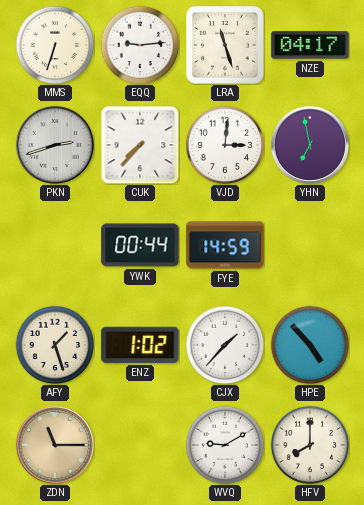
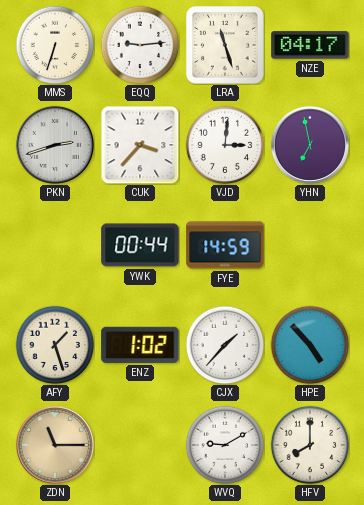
CUK: 7:37 -> 3:37 (140, 145)
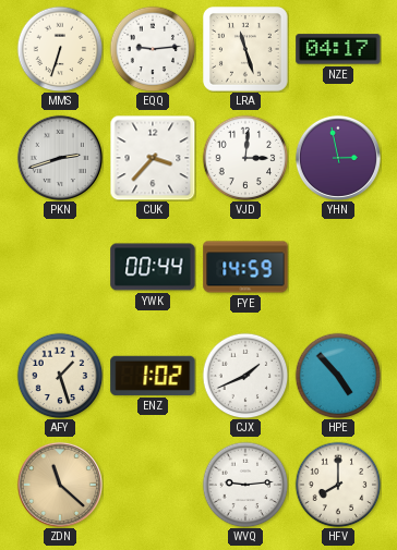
YHN: 6:58 -> 2:58 (338, 158)
CJX: 1:37 -> 1:41 (245, 376)
ZDN: 11:15 -> 11:22 (60, 485)
WVQ: 9:10 -> 9:14 (245, 485)
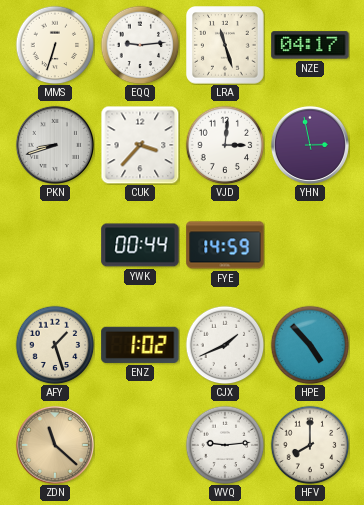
PKN: 2:42 -> 8:42 (55, 145)
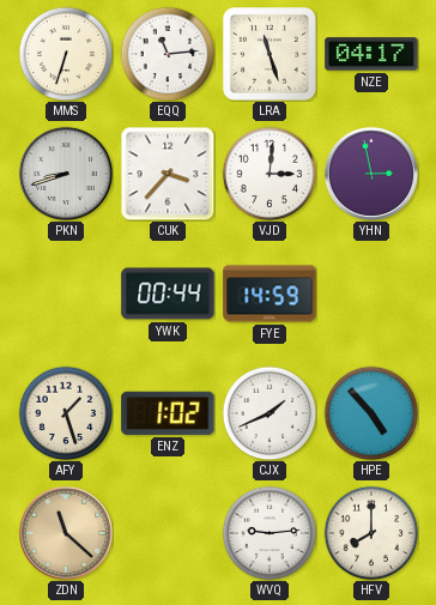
EQQ: 9:14 -> 11:14 (168, 54)
